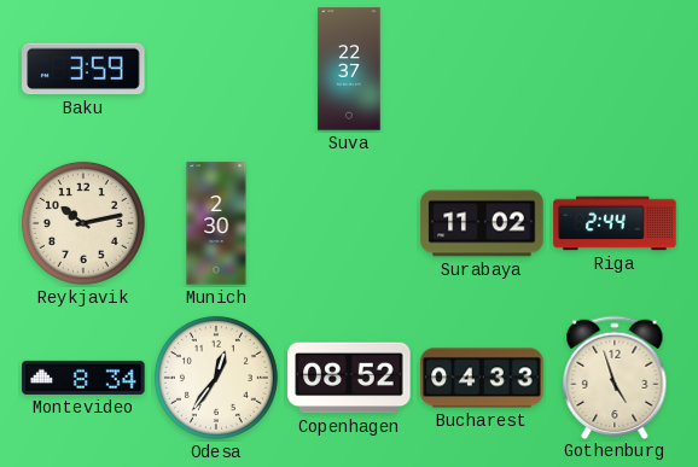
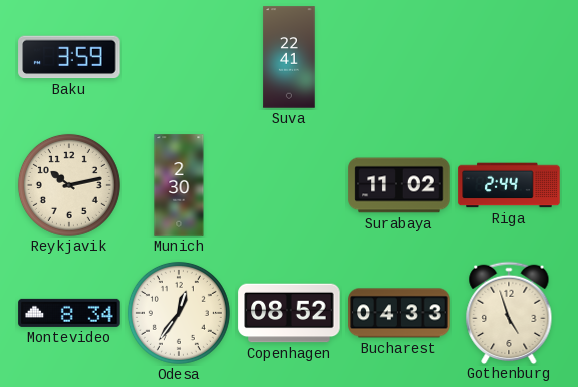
Suva: 22:37 -> 22:41 (289, 57)
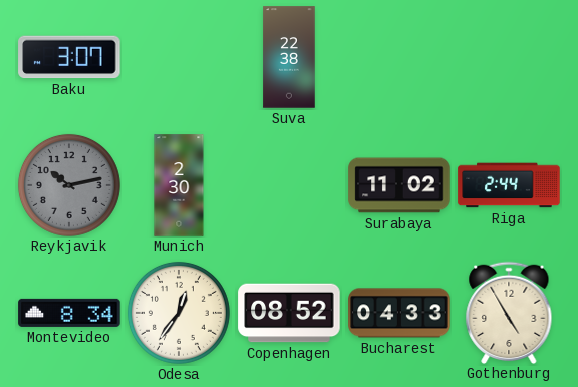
Baku: 3:59 -> 3:07 (69, 57)
Suva: 22:41 -> 22:38 (289, 57)
Reykjavik dial: cream -> grey (69, 185)
Gothenburg: 4:57 -> 4:55 (509, 312)
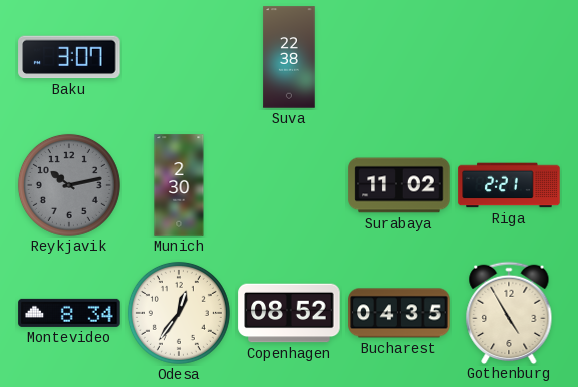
Riga: 2:44 -> 2:21 (509, 185)
Bucharest: 04:33 -> 04:35 (399, 313)
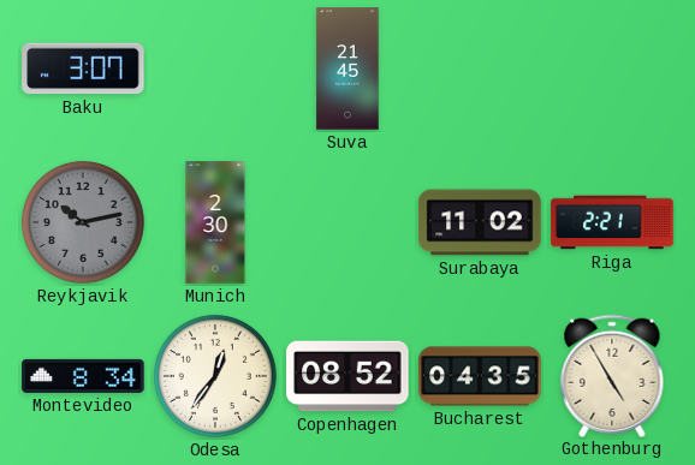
Suva: 22:38 -> 21:45 (348, 68)
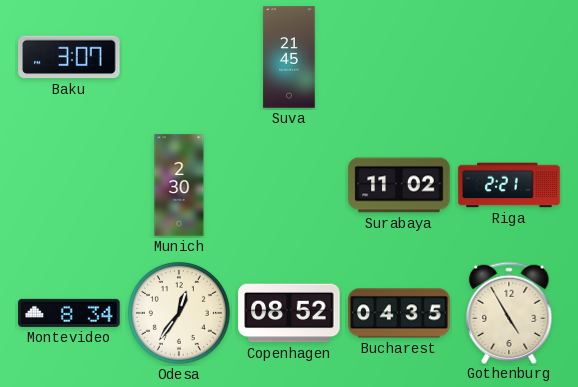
Reykjavik: 10:13 -> none (83, 222)
